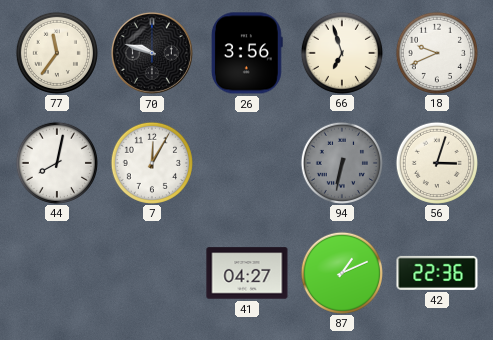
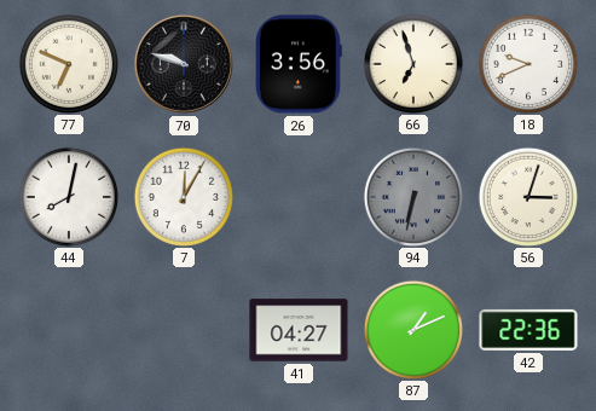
77: 11:36 -> 6:49 (68, 63)
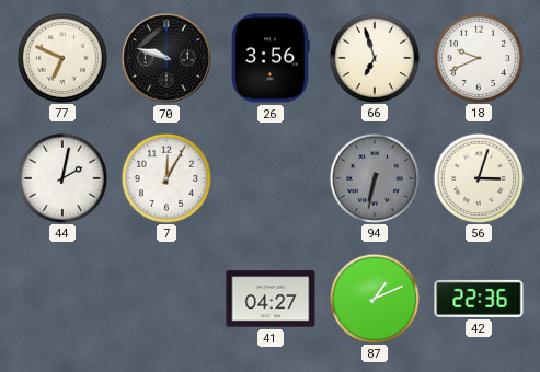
44: 8:02 -> 2:02 (61, 177)
